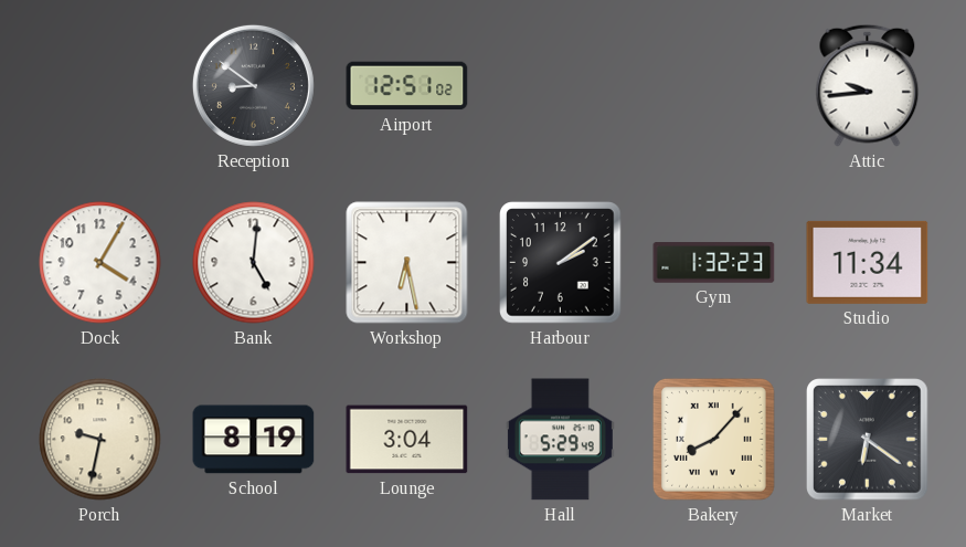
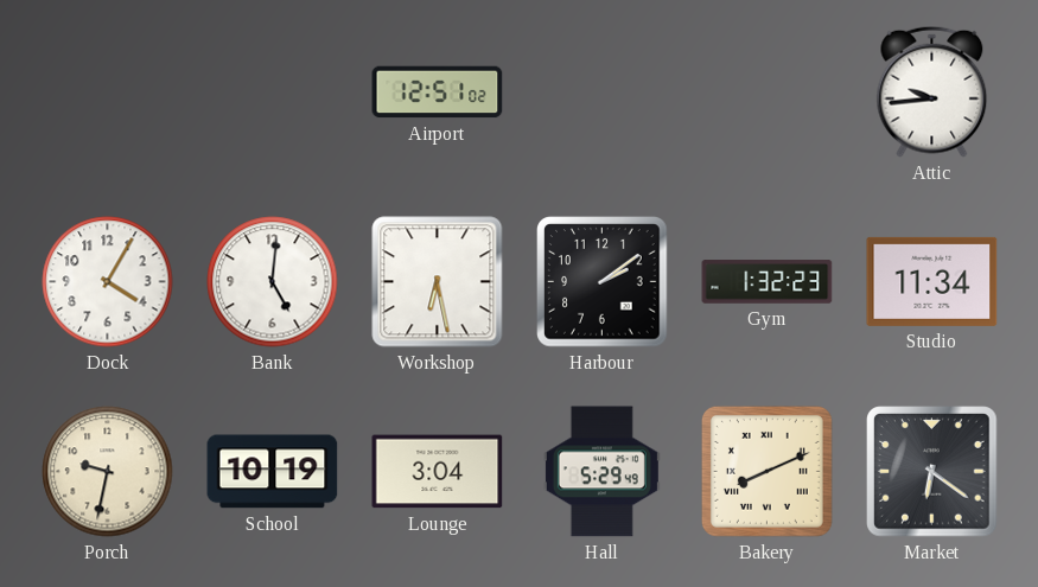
Reception: 8:51 -> none (253, 85)
School: 8:19 -> 10:19 (273, 472)
Bakery: 8:07 -> 8:11 (766, 471)
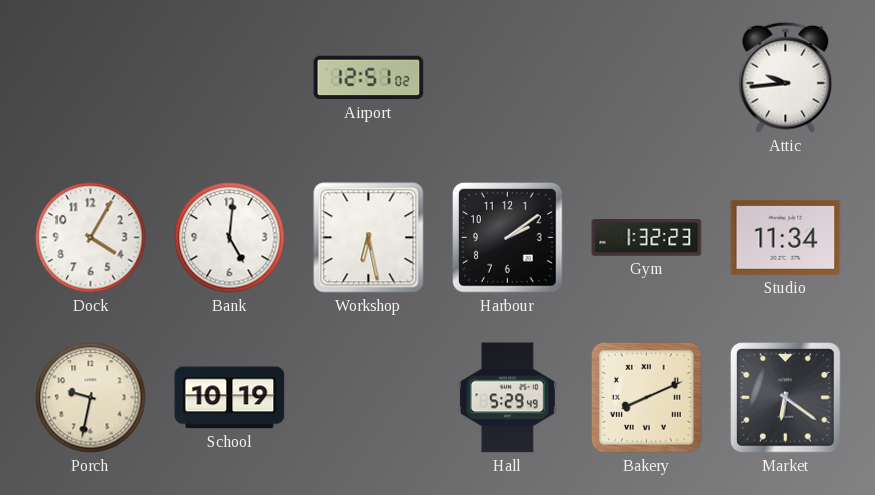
Lounge: 3:04 -> none (438, 472)
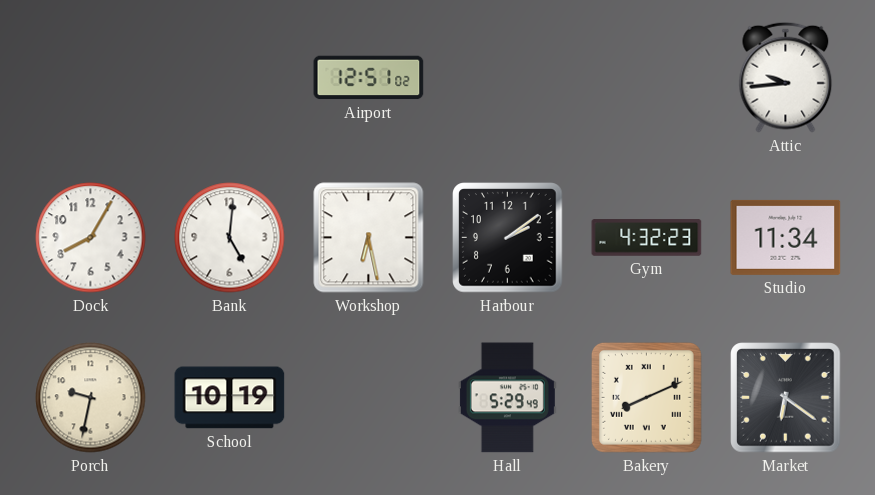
Dock: 4:05 -> 8:05 (91, 238)
Gym: 1:32 -> 4:32 (647, 238)
